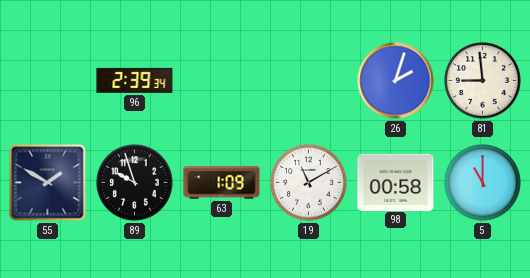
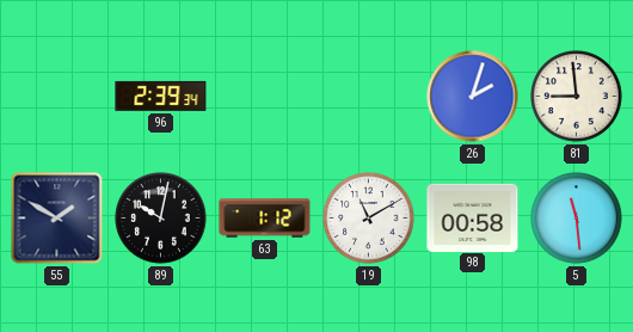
89: 9:57 -> 10:02 (161, 219)
63: 1:09 -> 1:12 (265, 219)
5: 11:00 -> 11:29 (577, 219)
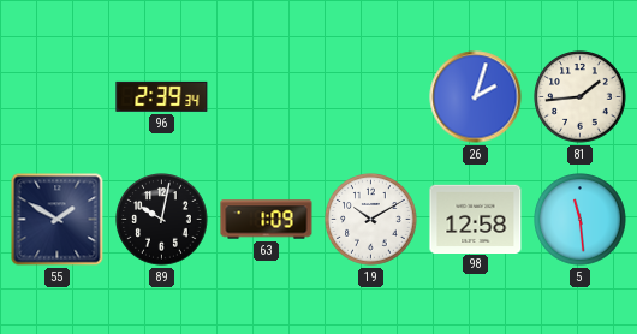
81: 8:59 -> 1:44 (581, 97)
63: 1:12 -> 1:09 (267, 220)
19: 11:10 -> 10:10 (371, 220)
98: 00:58 -> 12:58 (476, 219)
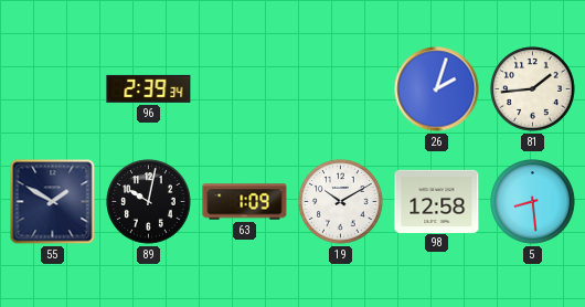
5: 11:29 -> 8:29 (533, 202)
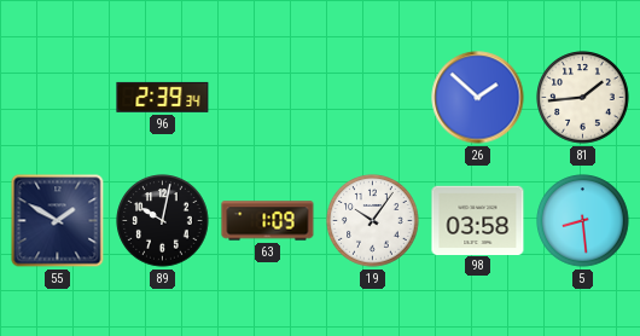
26: 2:03 -> 1:52 (478, 98)
19: 10:10 -> 10:06 (373, 221)
98: 12:58 -> 03:58 (478, 220)
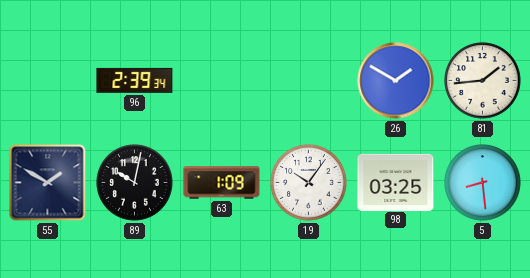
26: 1:52 -> 1:50 (396, 81)
98: 03:58 -> 03:25 (396, 182)
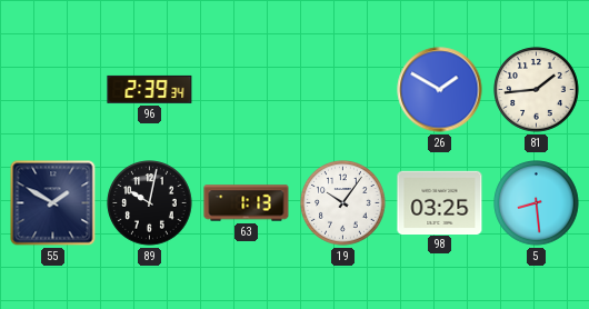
63: 1:09 -> 1:13 (247, 203)
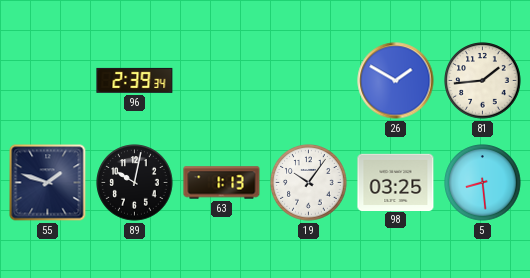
55: 1:50 -> 1:48 (48, 183)
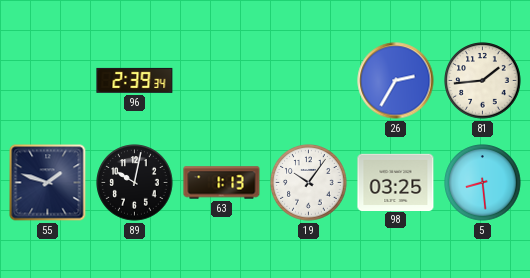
26: 1:50 -> 2:35 (396, 81)
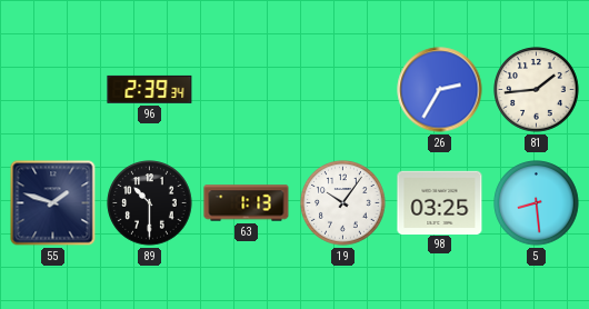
89: 10:02 -> 10:30 (150, 203)
